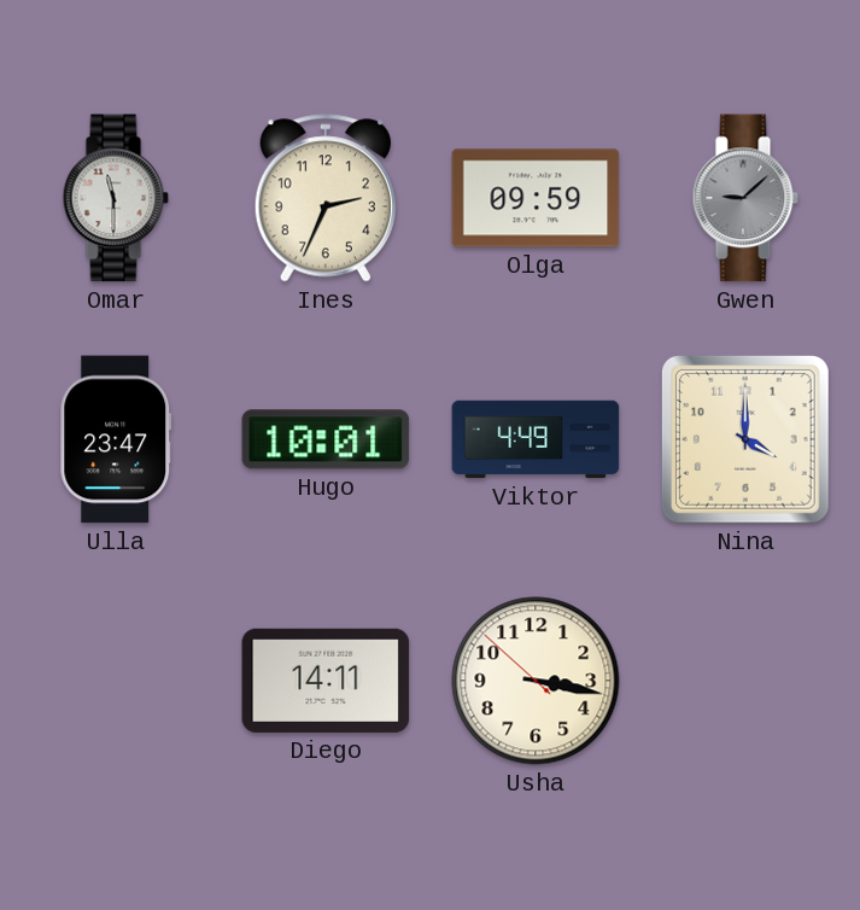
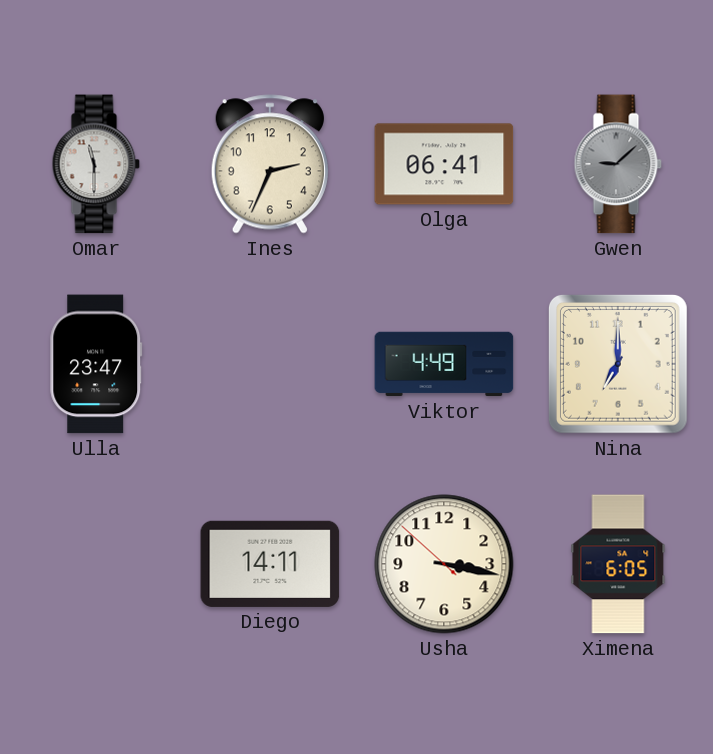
Olga: 09:59 -> 06:41 (444, 164)
Hugo: 10:01 -> none (326, 439)
Nina: 4:00 -> 7:00 (618, 364)
Ximena: none -> 6:05 (618, 564)
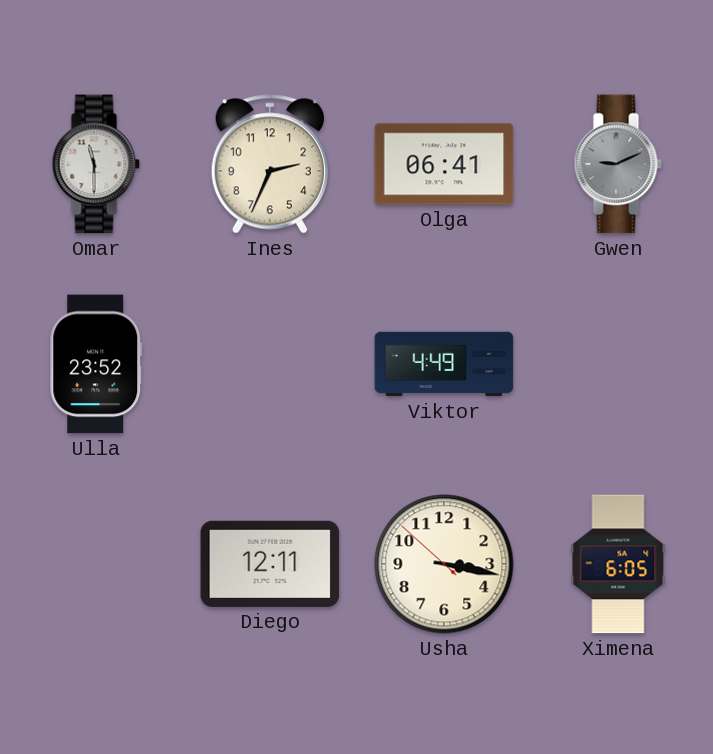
Gwen: 9:08 -> 9:11 (618, 164)
Ulla: 23:47 -> 23:52 (96, 364)
Nina: 7:00 -> none (618, 364)
Diego: 14:11 -> 12:11 (270, 564)
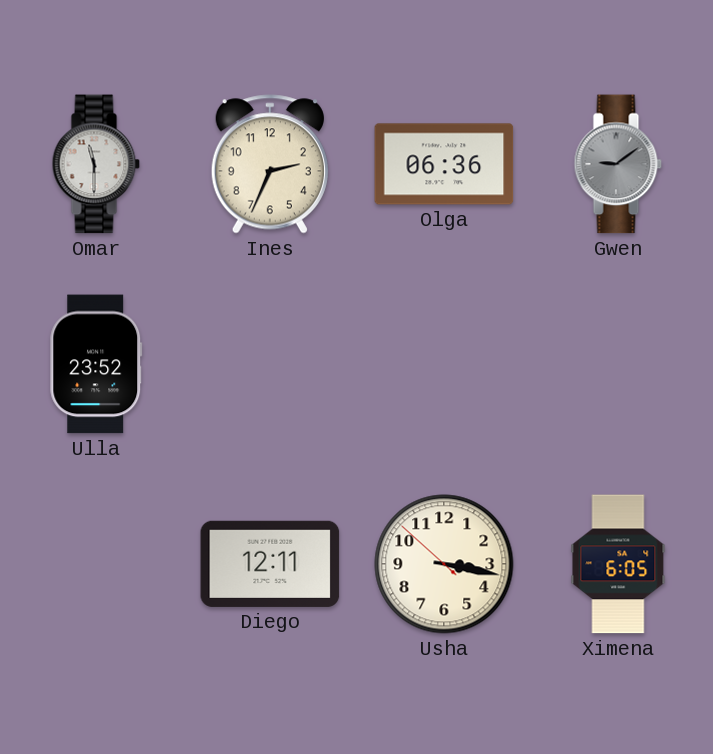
Olga: 06:41 -> 06:36 (444, 164)
Gwen: 9:11 -> 9:09 (618, 164)
Viktor: 4:49 -> none (444, 364)
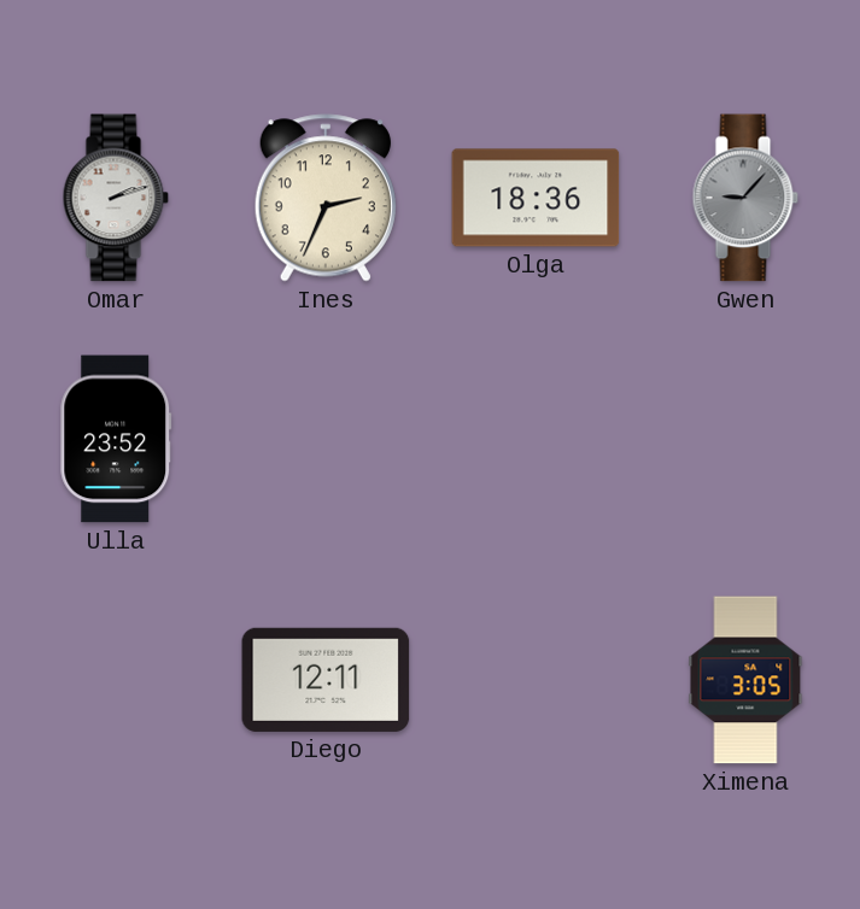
Omar: 11:30 -> 2:12 (116, 198)
Olga: 06:36 -> 18:36 (536, 198)
Gwen: 9:09 -> 9:07 (745, 198)
Usha: 3:16 -> none (444, 564)
Ximena: 6:05 -> 3:05 (745, 680)
